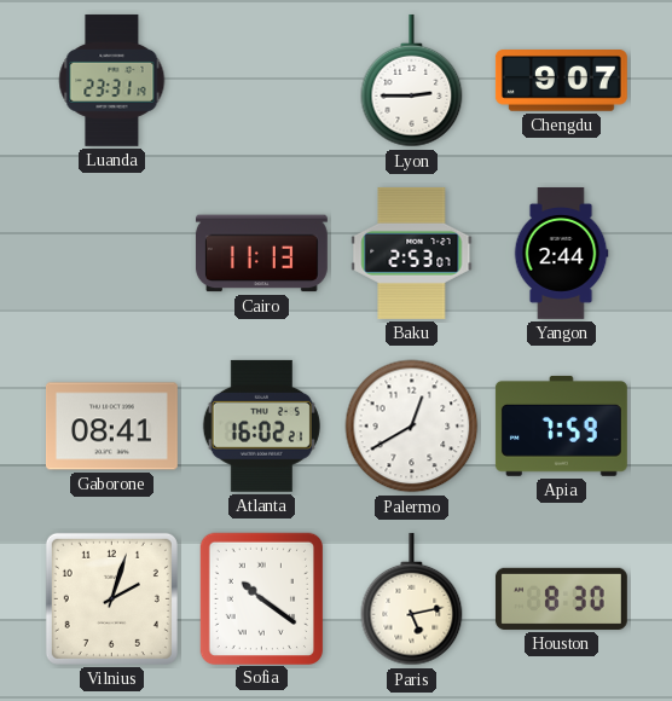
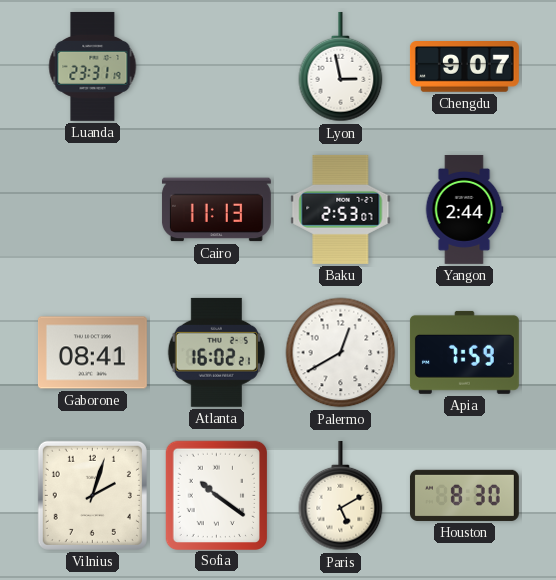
Lyon: 2:45 -> 2:58 (341, 67)
Paris: 5:13 -> 5:10 (341, 496)
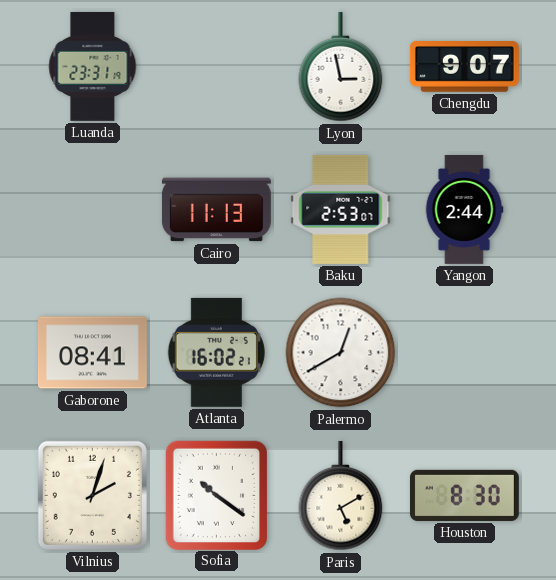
Apia: 7:59 -> none (464, 352)
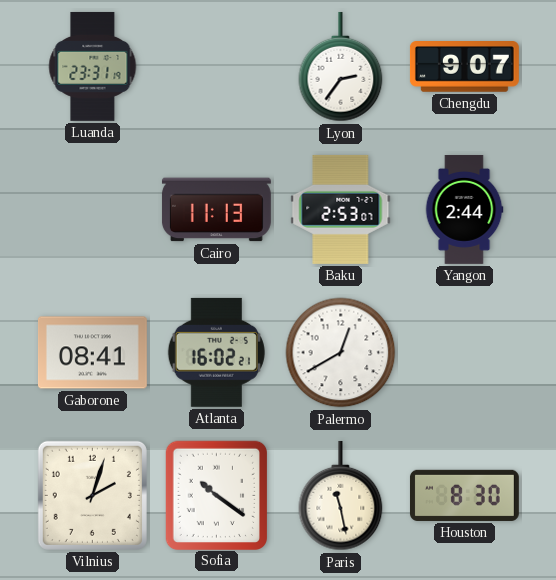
Lyon: 2:58 -> 2:36 (341, 67)
Paris: 5:10 -> 11:28 (341, 496)
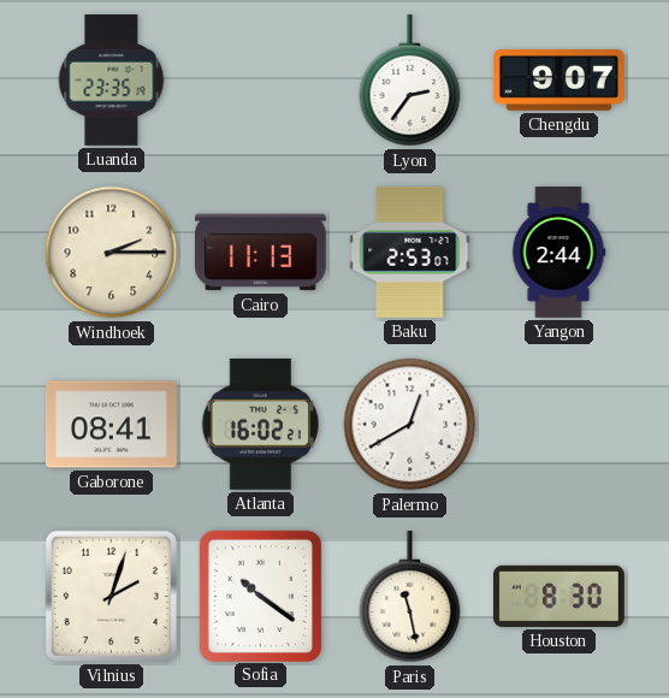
Luanda: 23:31 -> 23:35 (112, 79)
Windhoek: none -> 2:15 (112, 253)
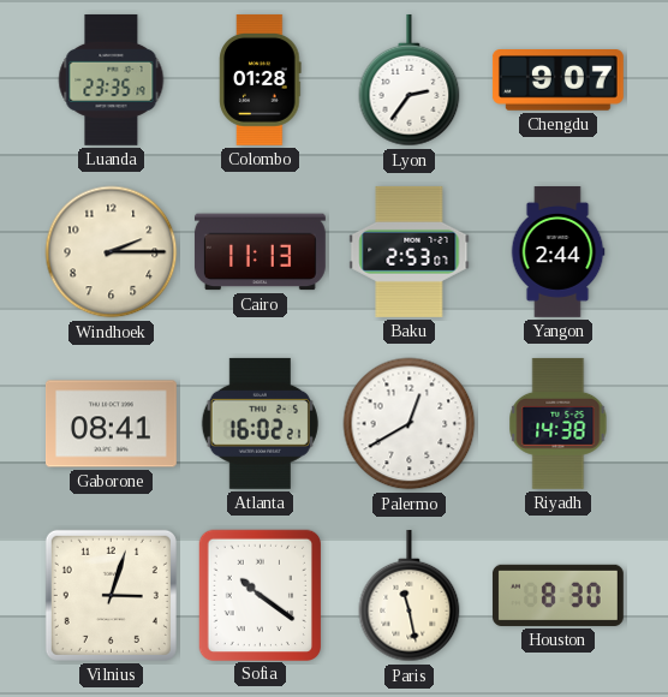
Colombo: none -> 01:28 (261, 79)
Riyadh: none -> 14:38 (559, 423)
Vilnius: 2:03 -> 3:03 (111, 595)
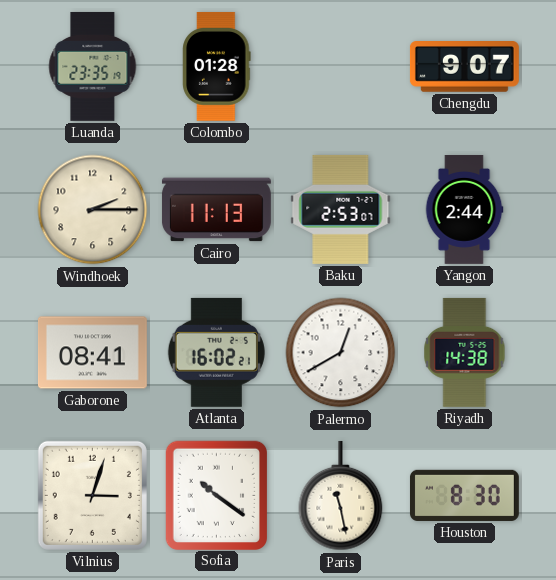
Lyon: 2:36 -> none (410, 81)
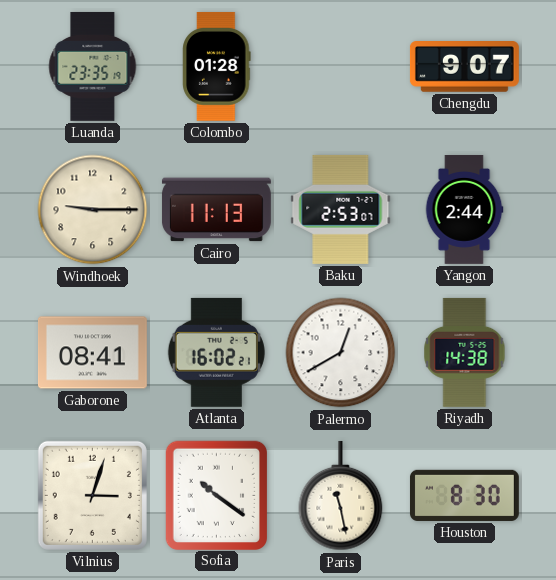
Windhoek: 2:15 -> 9:15 (93, 210)
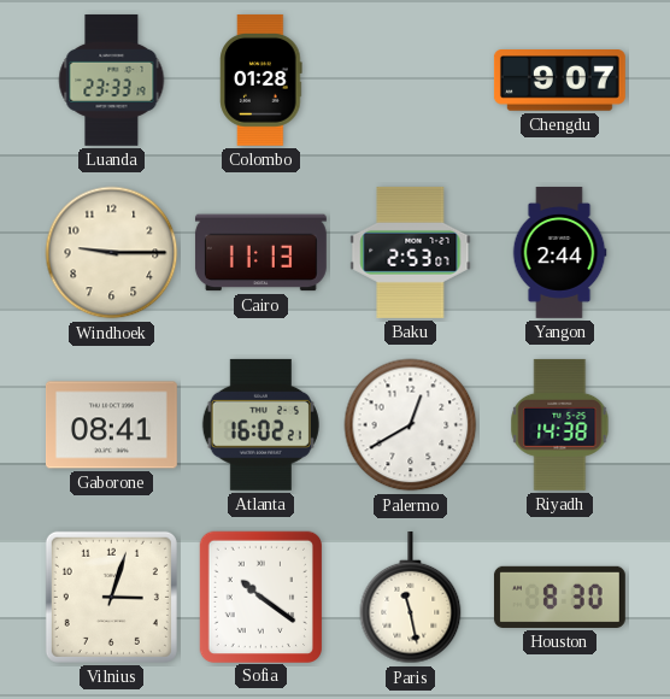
Luanda: 23:35 -> 23:33 (112, 80)
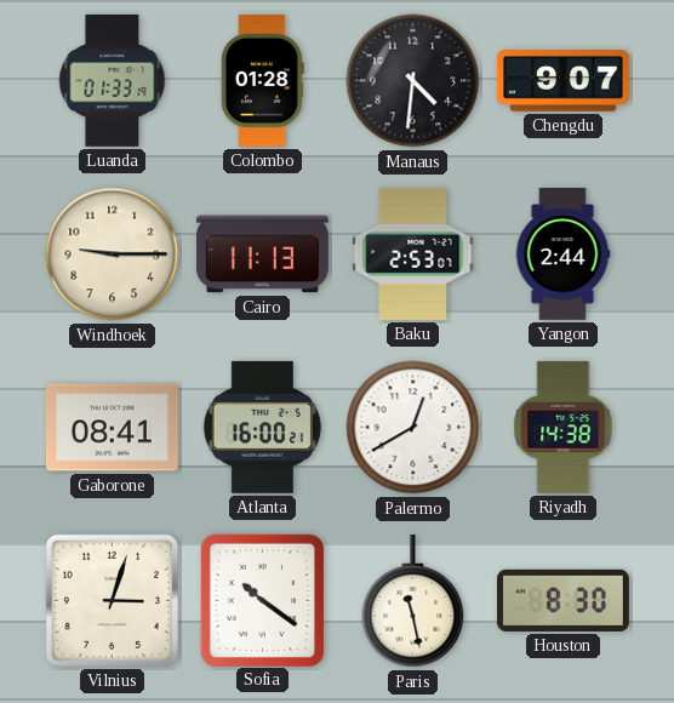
Luanda: 23:33 -> 01:33 (113, 80)
Manaus: none -> 4:31 (413, 81)
Atlanta: 16:02 -> 16:00 (262, 427)
